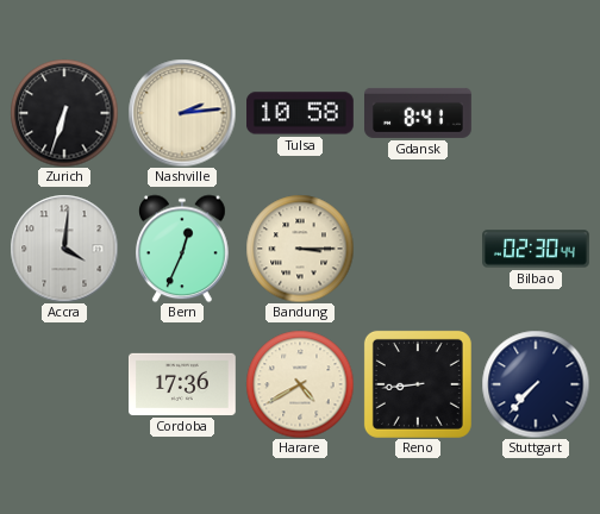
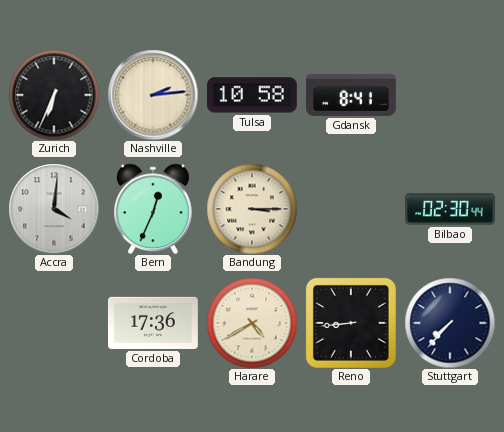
Zurich: 6:33 -> 6:34 (54, 95)
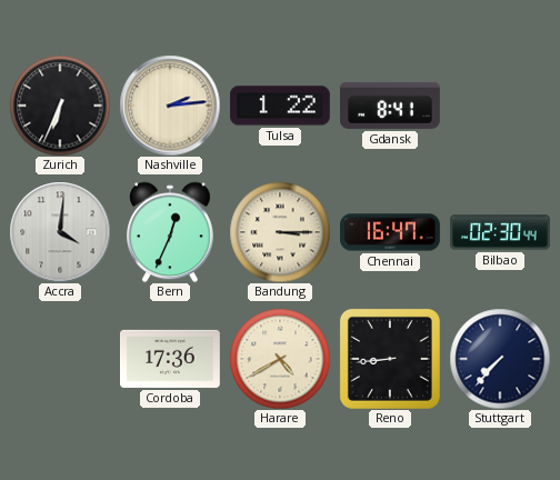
Tulsa: 10:58 -> 1:22 (281, 106)
Chennai: none -> 16:47 (391, 232)
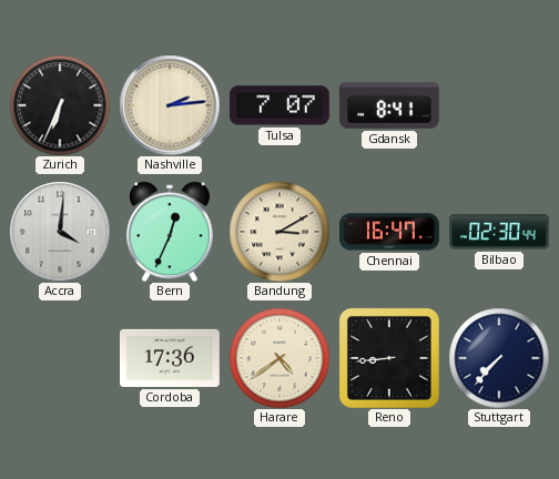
Tulsa: 1:22 -> 7:07 (281, 105)
Bandung: 3:15 -> 3:10 (279, 232)
Harare: 4:40 -> 4:39 (279, 358)
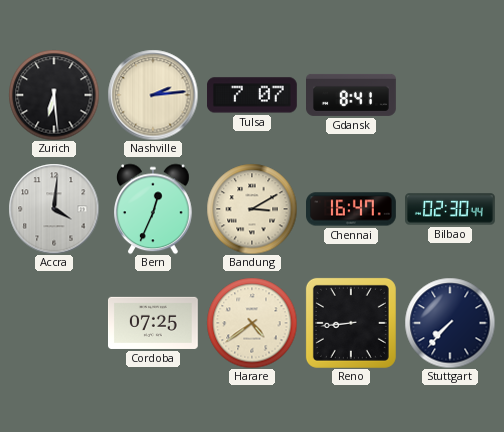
Zurich: 6:34 -> 6:29 (54, 95)
Cordoba: 17:36 -> 07:25 (154, 323)
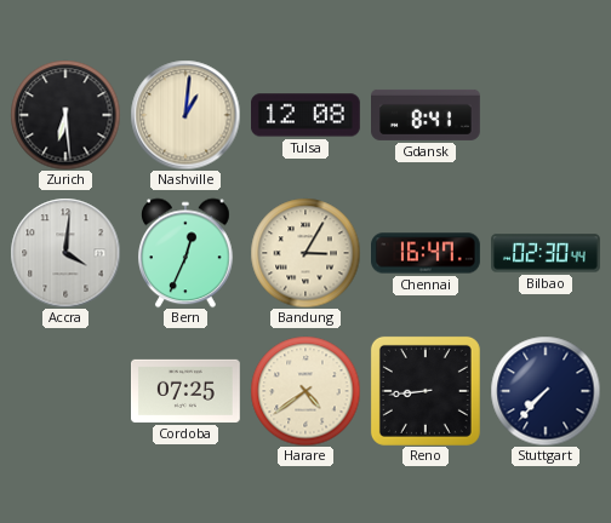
Nashville: 2:14 -> 1:01 (185, 115)
Tulsa: 7:07 -> 12:08 (307, 115)
Bandung: 3:10 -> 3:05 (305, 253)
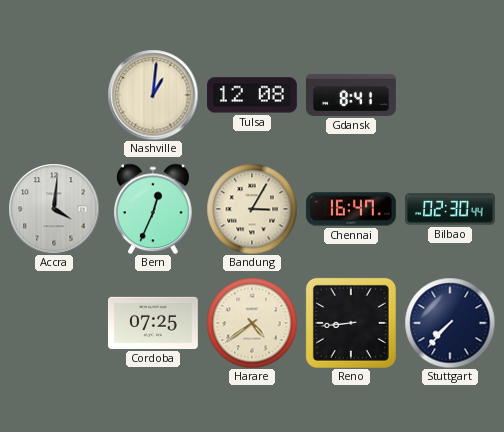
Zurich: 6:29 -> none (65, 115)
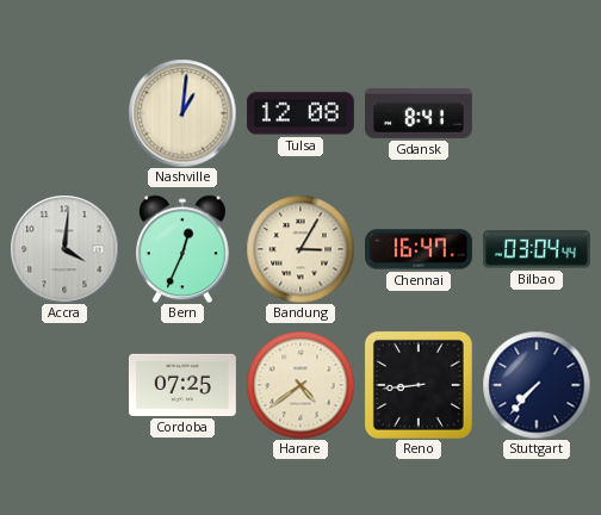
Bilbao: 02:30 -> 03:04 (538, 249)
